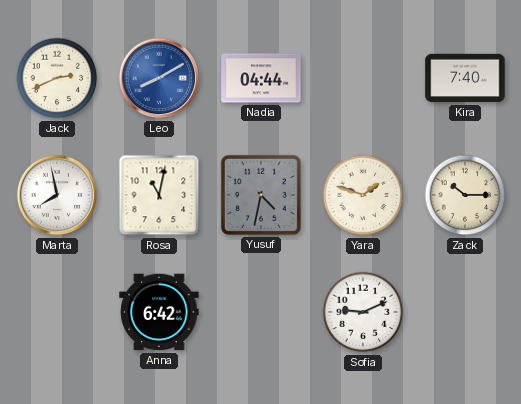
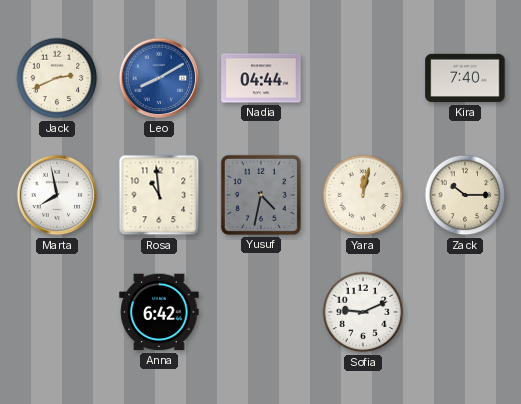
Rosa: 11:02 -> 10:59 (159, 195)
Yara: 1:48 -> 12:02 (363, 195)
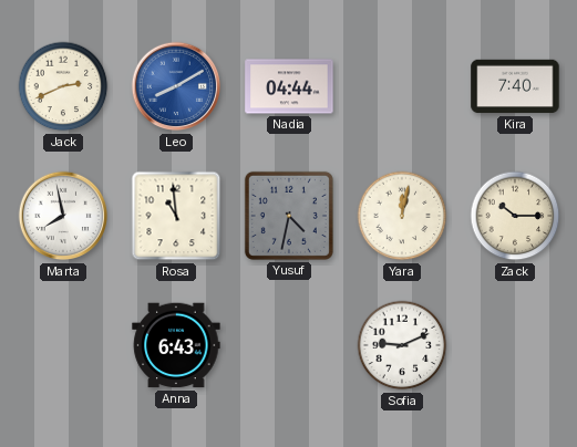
Anna: 6:42 -> 6:43 (176, 345)
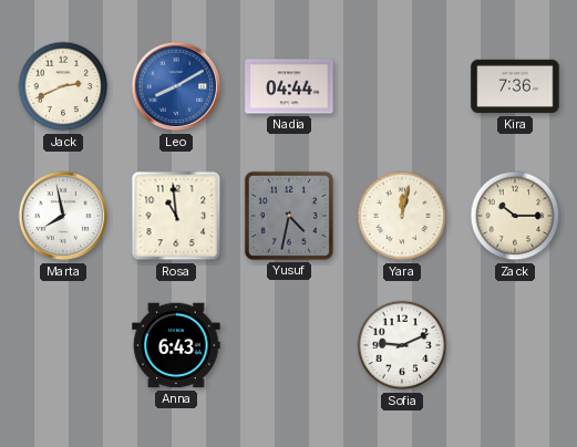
Kira: 7:40 -> 7:36 (515, 86)
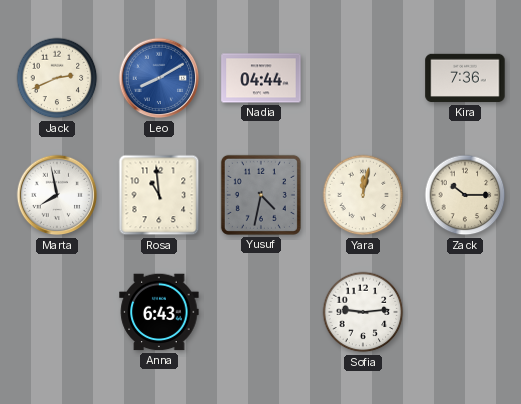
Sofia: 9:11 -> 9:14 (363, 312)
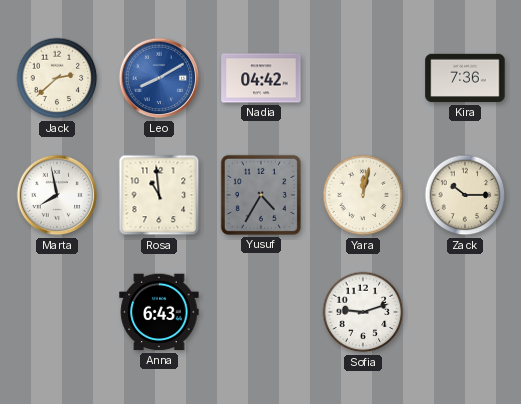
Jack: 2:41 -> 2:38 (57, 78)
Nadia: 04:44 -> 04:42 (261, 78)
Yusuf: 4:32 -> 4:35 (261, 195)
Sofia: 9:14 -> 9:12 (363, 312)
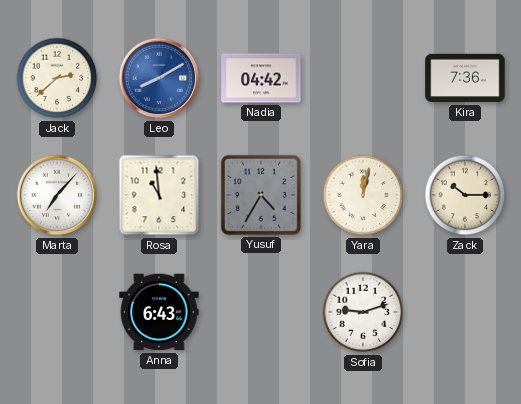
Marta: 7:58 -> 7:07 (57, 195)
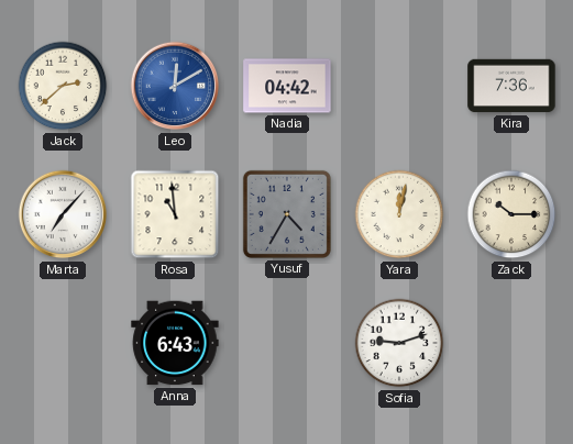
Leo: 8:10 -> 12:10 (175, 86)
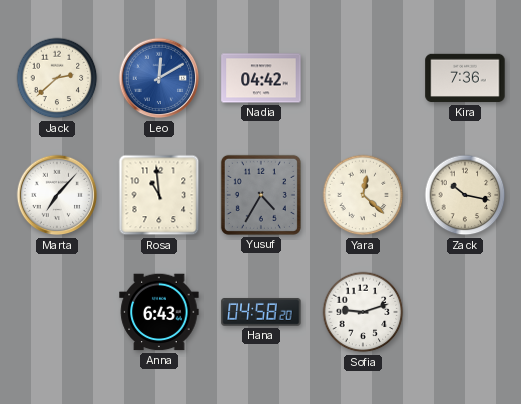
Yara: 12:02 -> 12:22 (363, 195)
Zack: 10:15 -> 10:17 (465, 195)
Hana: none -> 04:58 (261, 312)
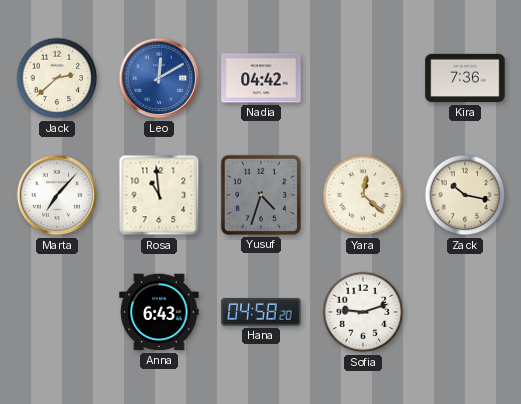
Yusuf: 4:35 -> 4:33 (261, 195)
